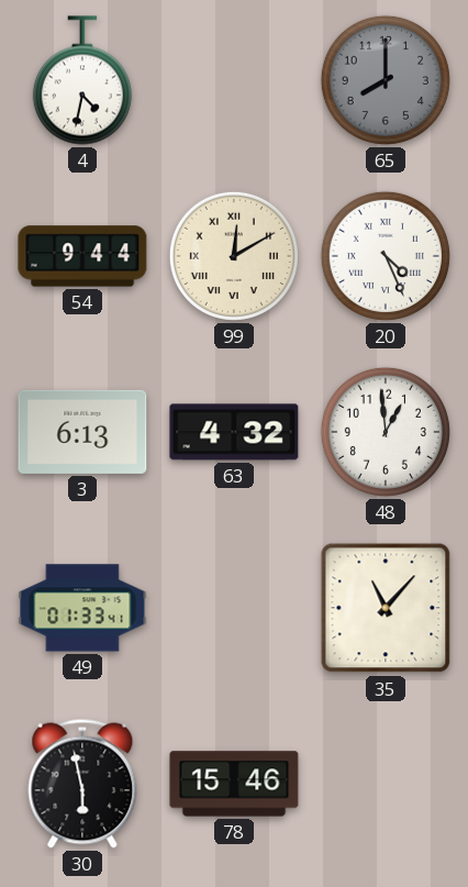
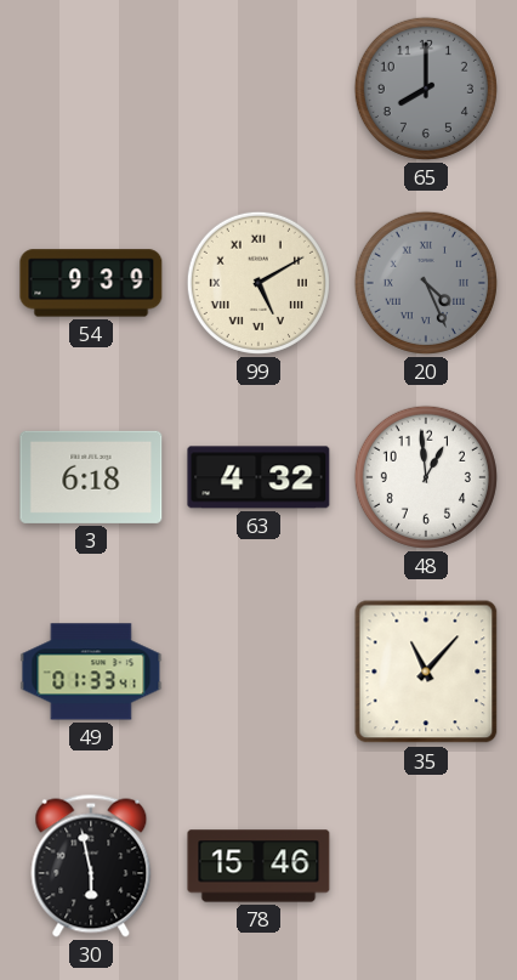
4: 4:32 -> none (82, 80)
54: 9:44 -> 9:39 (91, 283)
99: 12:10 -> 5:10 (258, 283)
20 dial: white -> grey (426, 283)
3: 6:13 -> 6:18 (91, 477)
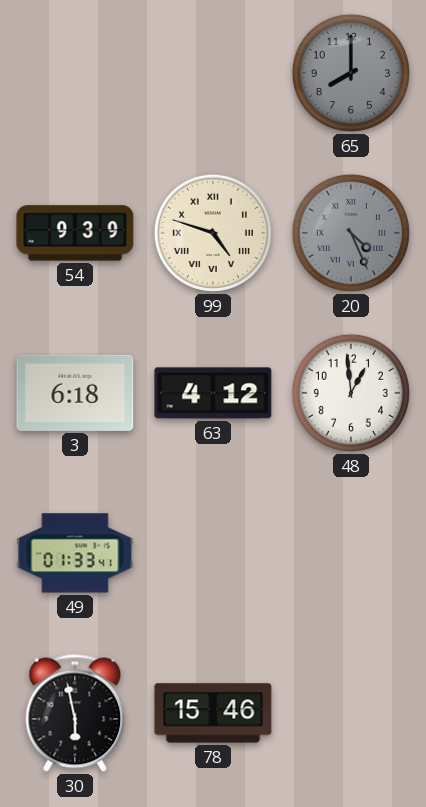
99: 5:10 -> 4:48 (213, 233)
63: 4:32 -> 4:12 (213, 393)
35: 11:07 -> none (426, 672)
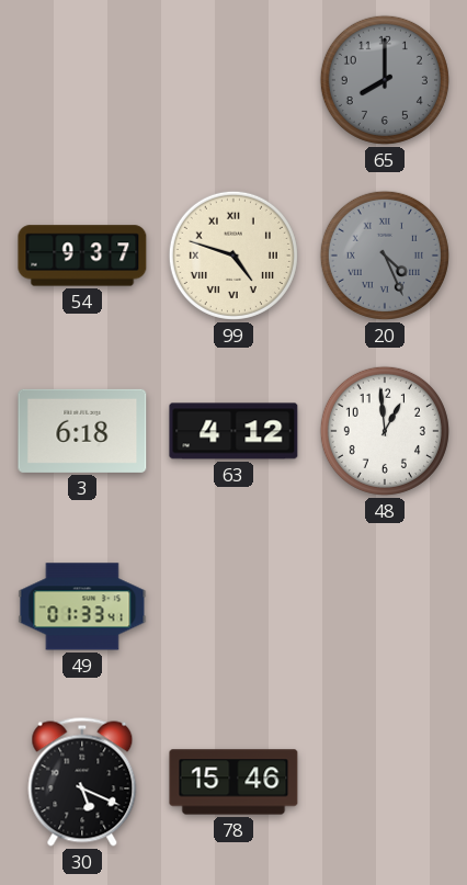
54: 9:39 -> 9:37 (82, 256)
30: 5:58 -> 5:19 (82, 782)
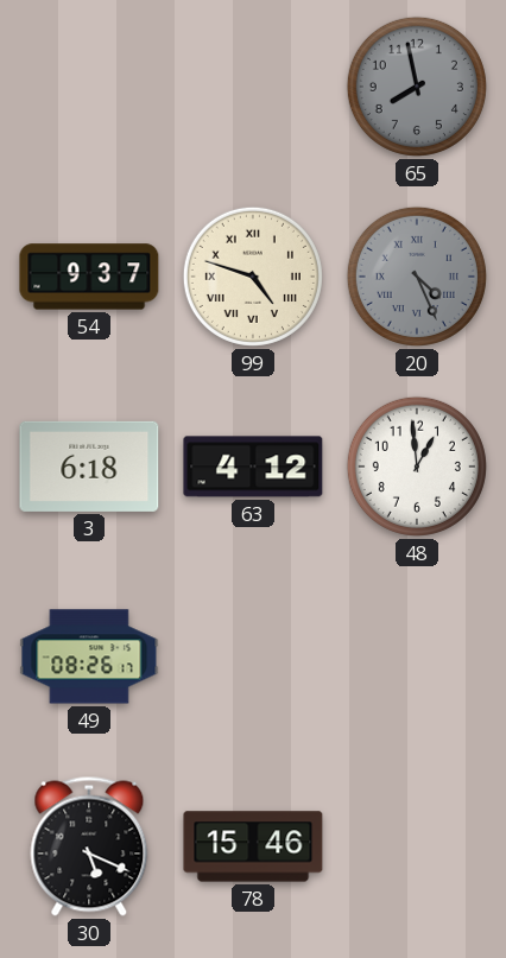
65: 8:00 -> 7:58 (417, 87)
49: 01:33 -> 08:26 (89, 656)
